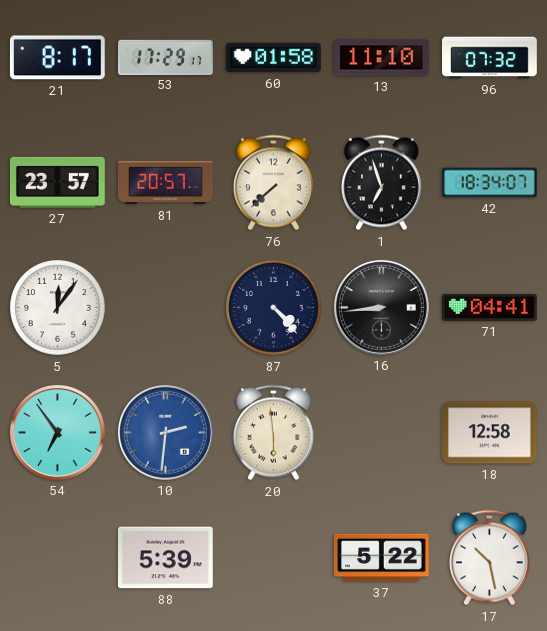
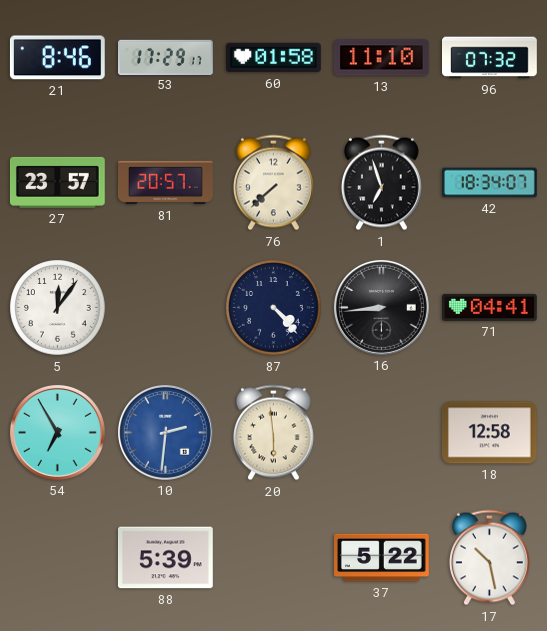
21: 8:17 -> 8:46 (57, 58)
54: 6:54 -> 6:55 (57, 432)
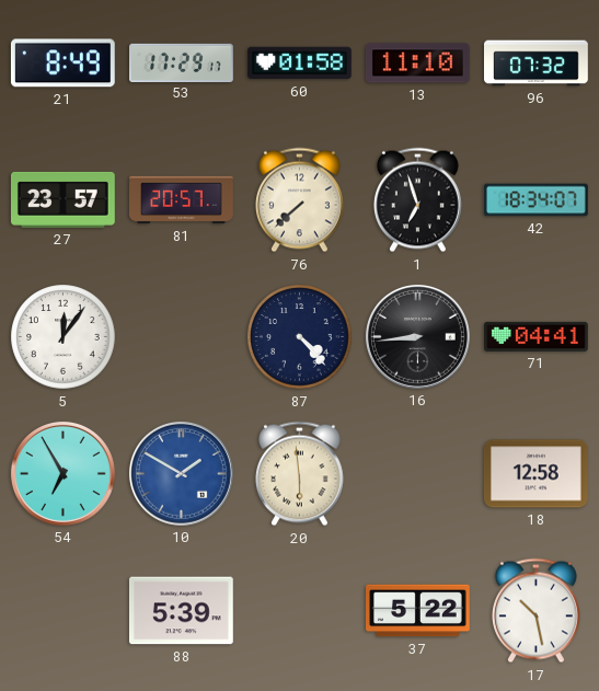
21: 8:46 -> 8:49 (62, 64)
10: 2:31 -> 1:50 (181, 473)
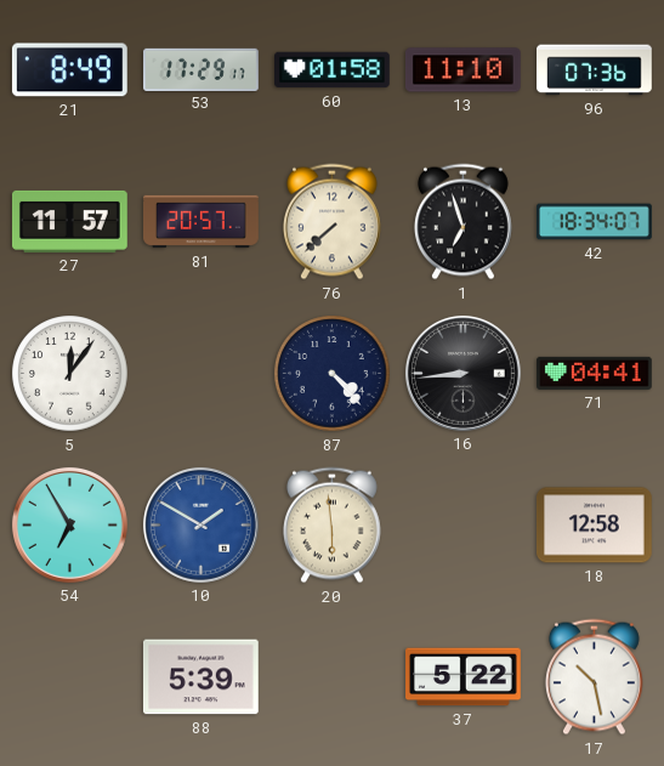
96: 07:32 -> 07:36 (595, 70)
27: 23:57 -> 11:57 (69, 221)
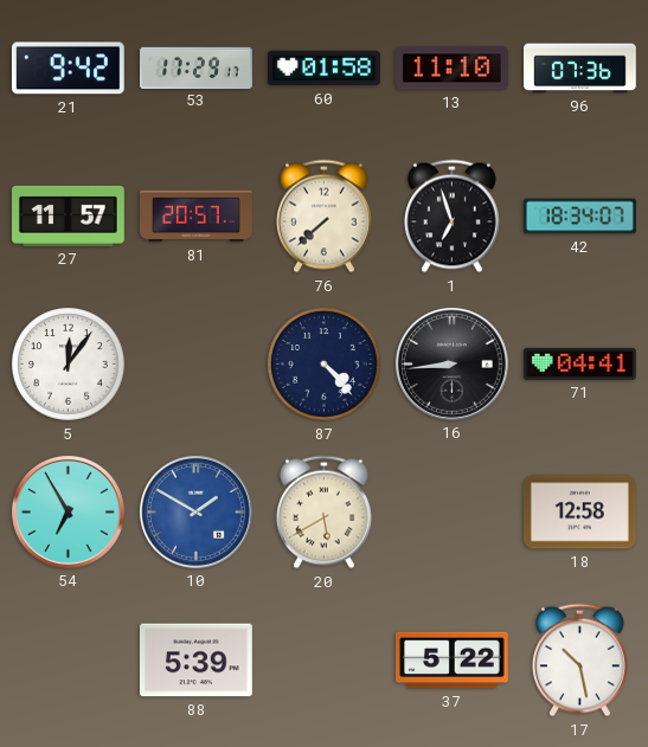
21: 8:49 -> 9:42 (68, 69)
20: 5:59 -> 5:40 (323, 513)
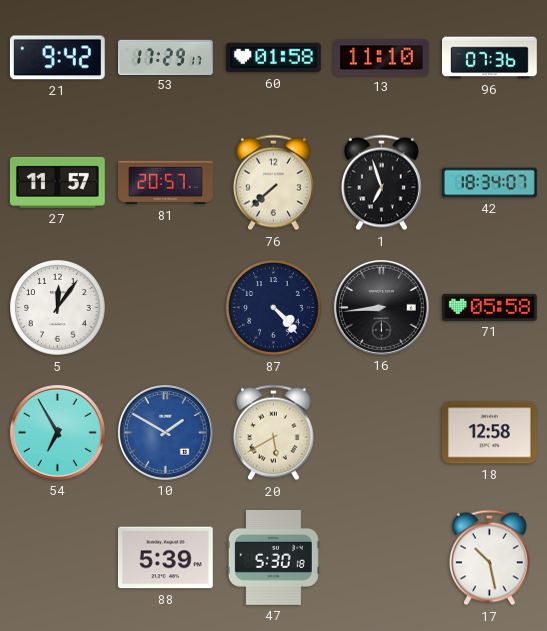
71: 04:41 -> 05:58 (490, 307)
47: none -> 5:30 (273, 557)
37: 5:22 -> none (453, 661)
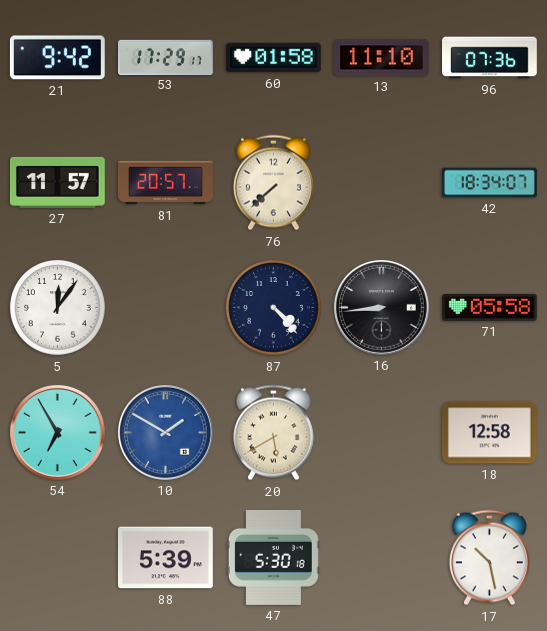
1: 6:57 -> none (381, 183)
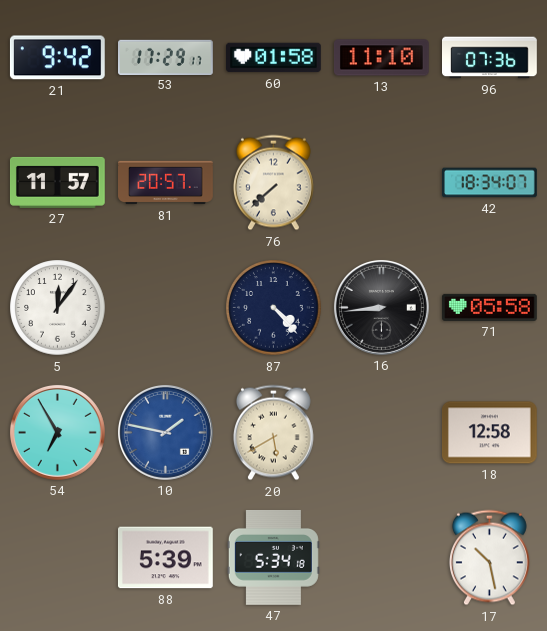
10: 1:50 -> 1:47 (165, 432)
47: 5:30 -> 5:34 (273, 557)
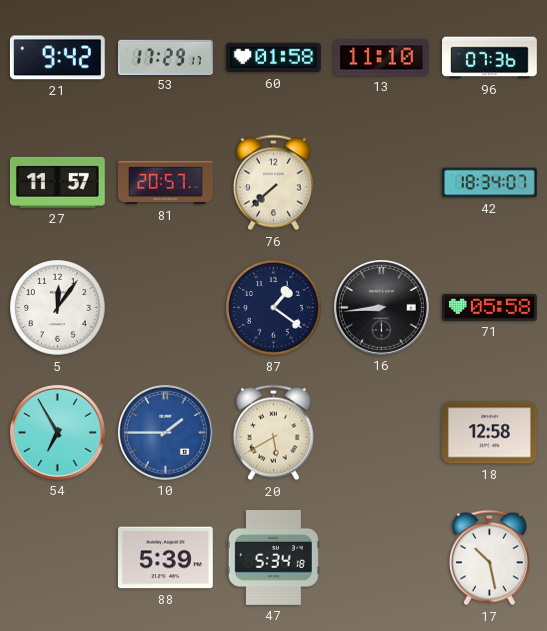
87: 4:23 -> 1:21 (274, 308)
10: 1:47 -> 1:45 (165, 432)
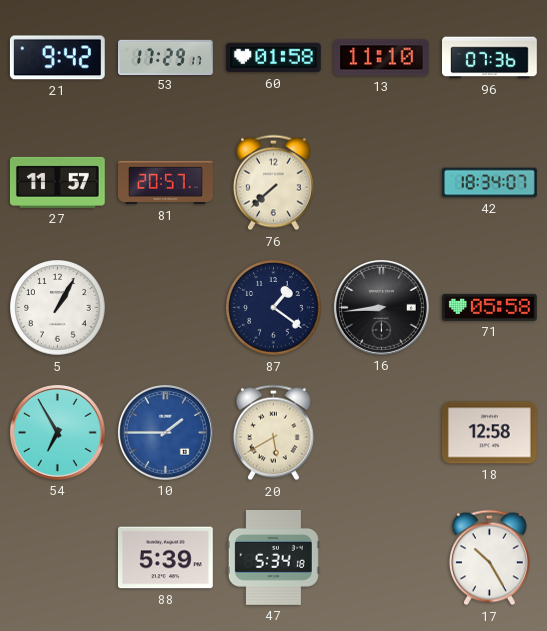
5: 12:06 -> 1:05 (58, 308)
17: 10:28 -> 10:25 (489, 558)
